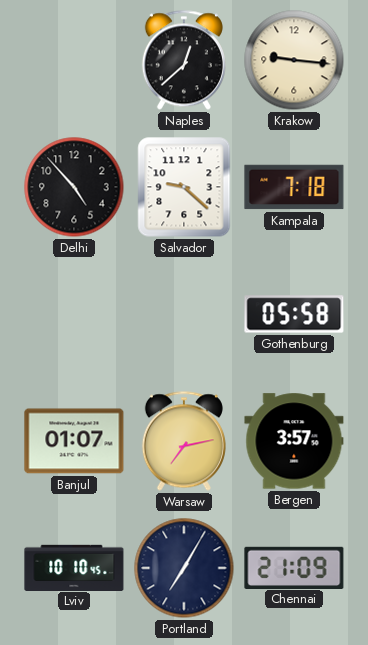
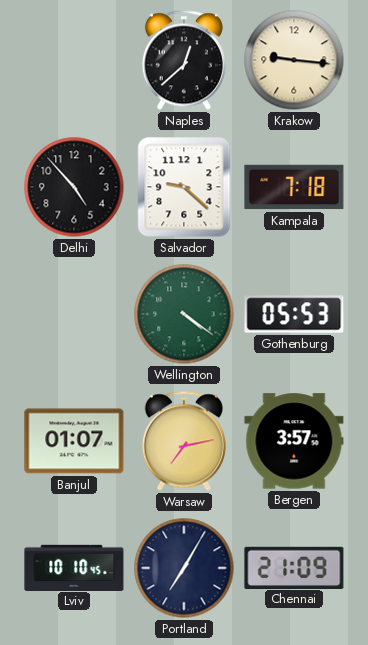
Wellington: none -> 4:21 (184, 314)
Gothenburg: 05:58 -> 05:53 (294, 314)
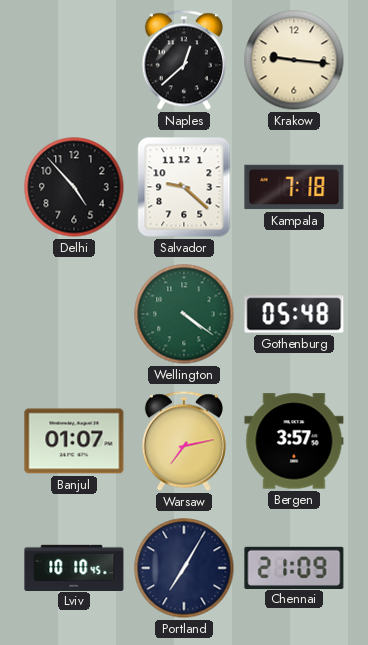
Gothenburg: 05:53 -> 05:48 (294, 314)
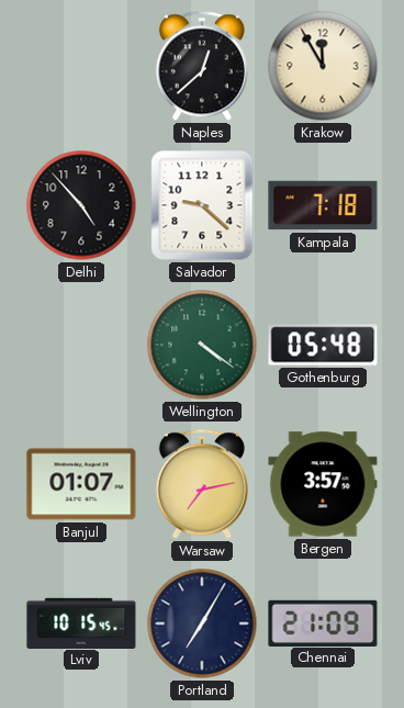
Krakow: 9:16 -> 11:55 (323, 66)
Lviv: 10:10 -> 10:15 (81, 622)
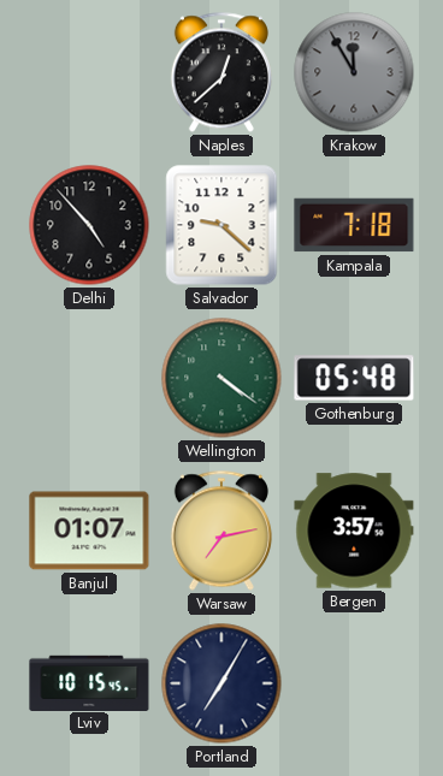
Krakow dial: cream -> grey (354, 72)
Chennai: 21:09 -> none (323, 622)
